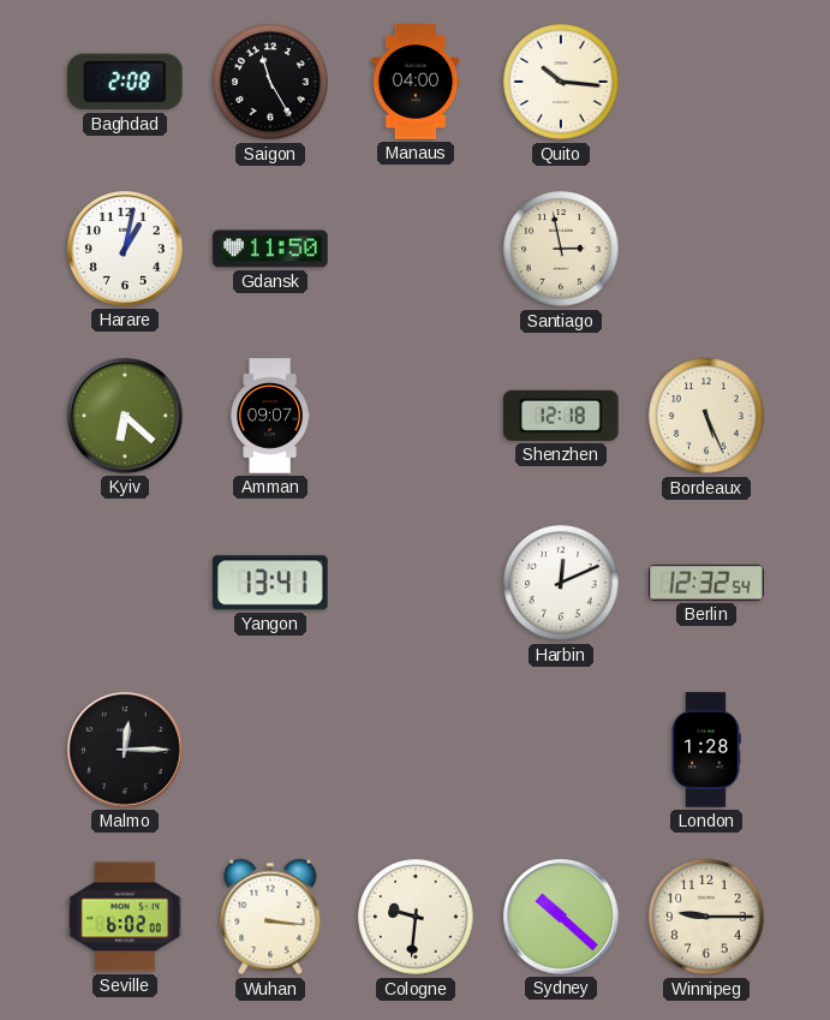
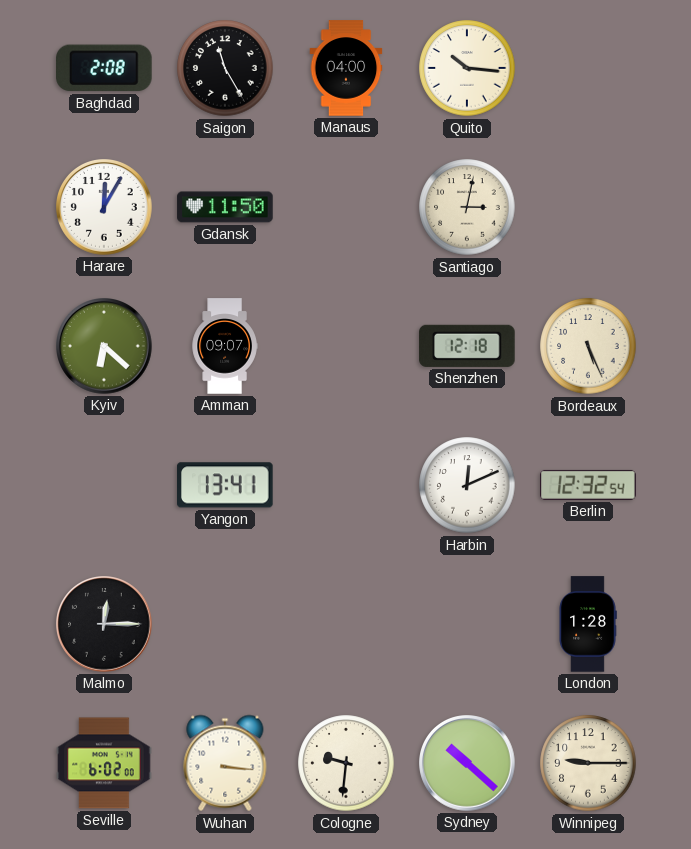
Harare: 1:02 -> 12:05 (105, 208)
Santiago: 2:58 -> 3:02 (467, 207)
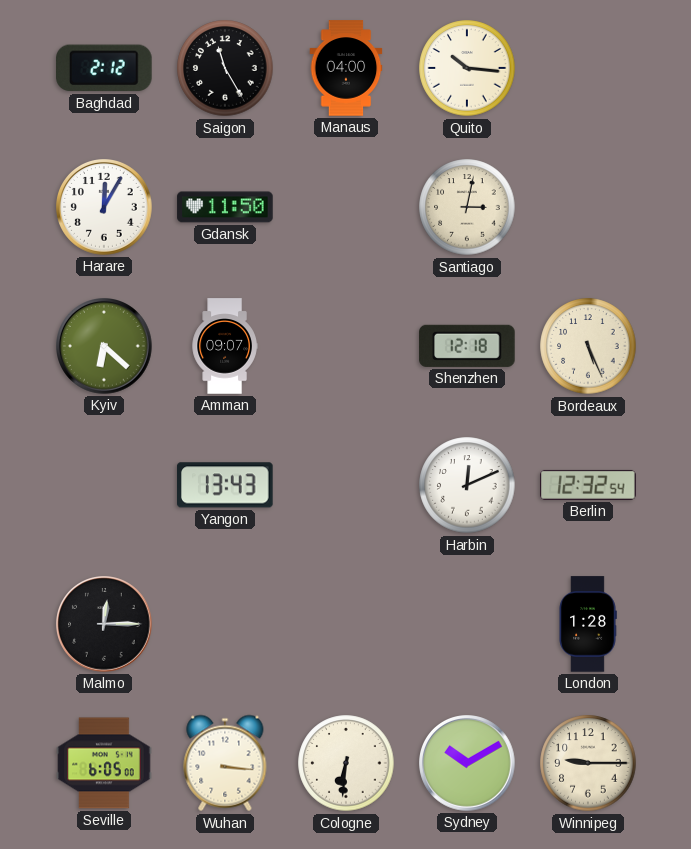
Baghdad: 2:08 -> 2:12 (105, 68)
Yangon: 13:41 -> 13:43 (226, 485)
Seville: 6:02 -> 6:05 (104, 763)
Cologne: 9:31 -> 6:31 (346, 763)
Sydney: 10:22 -> 10:10 (468, 764)
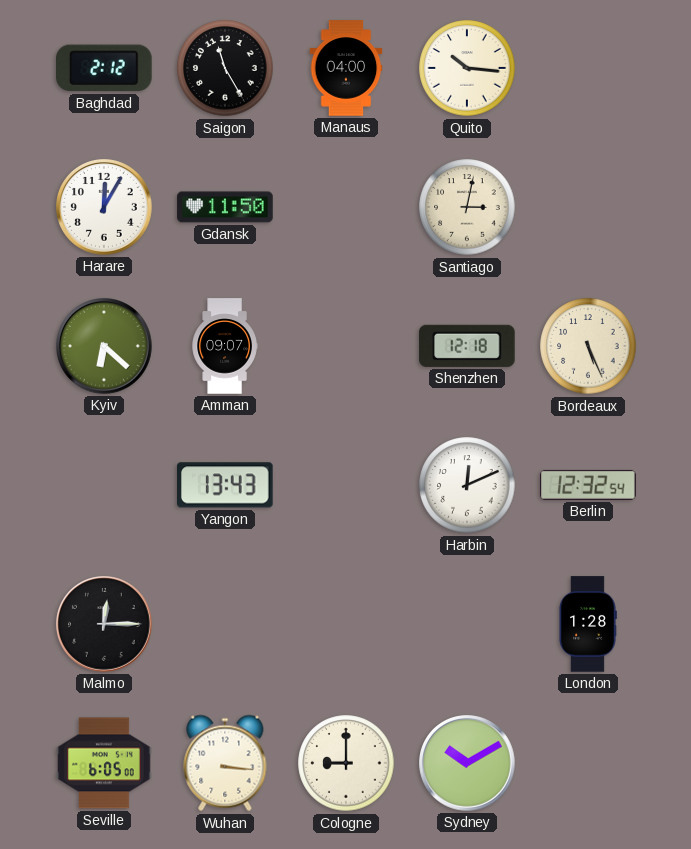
Cologne: 6:31 -> 9:00 (346, 763)
Winnipeg: 9:15 -> none (588, 763)
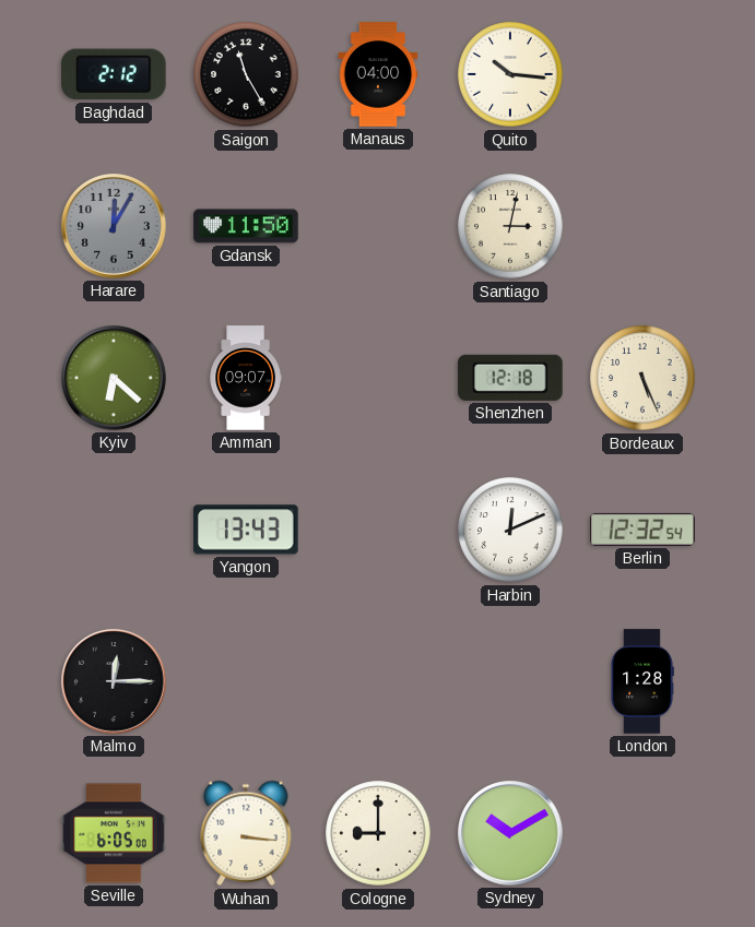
Harare dial: white -> grey (115, 227)
